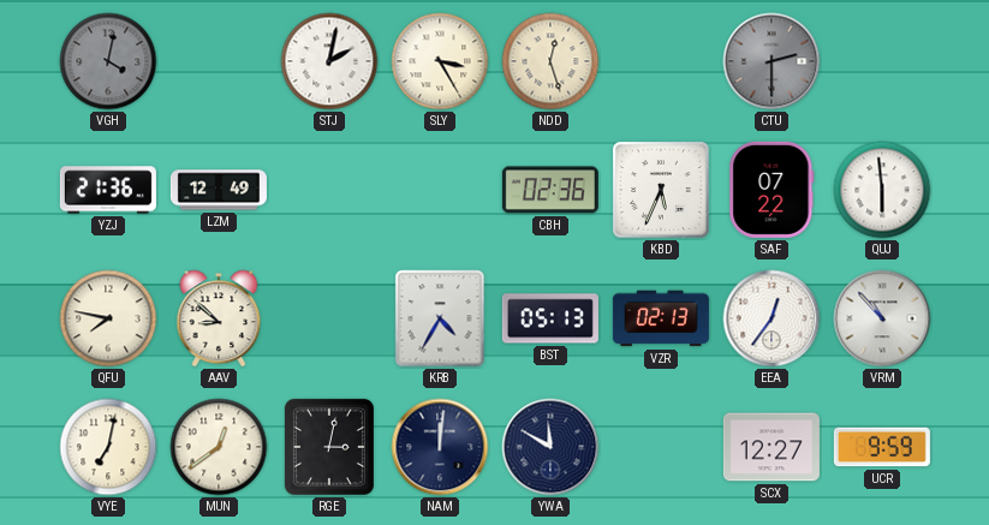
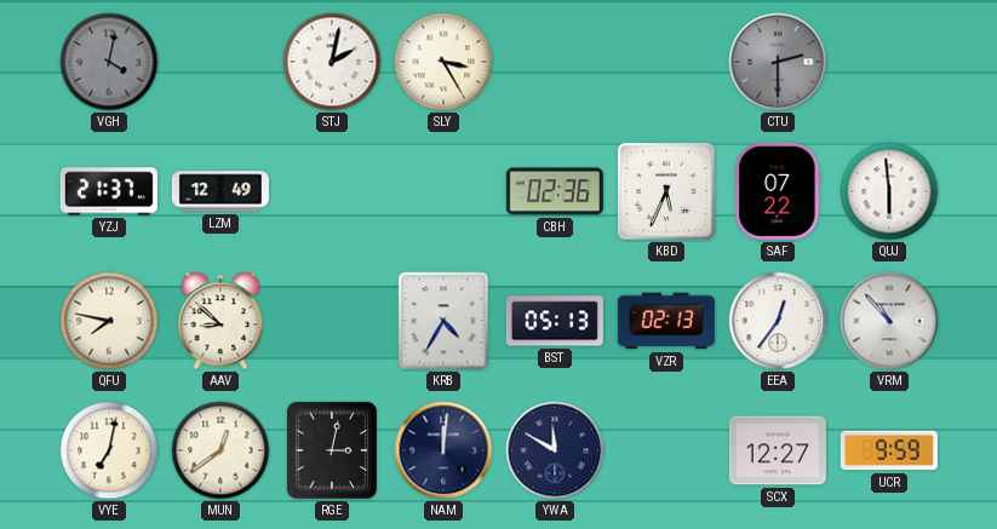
NDD: 12:27 -> none (550, 61)
YZJ: 21:36 -> 21:37 (109, 191)
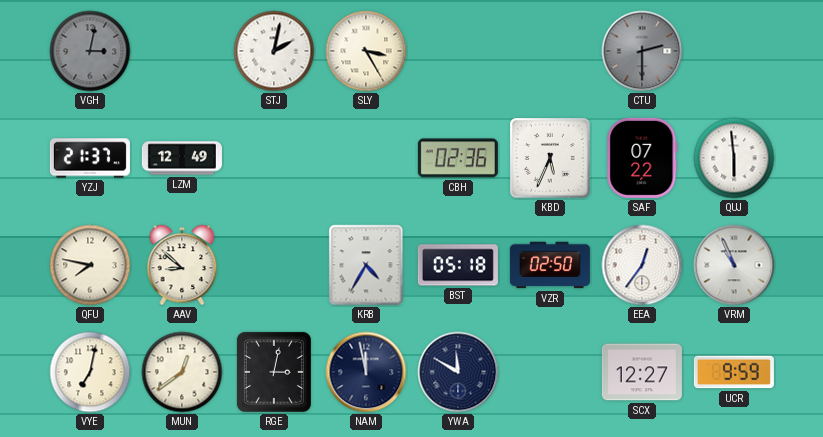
VGH: 4:02 -> 3:02 (90, 51)
BST: 05:13 -> 05:18 (458, 265)
VZR: 02:13 -> 02:50 (550, 265)
VRM: 10:53 -> 10:56 (734, 265)
NAM: 12:01 -> 11:58 (366, 372)
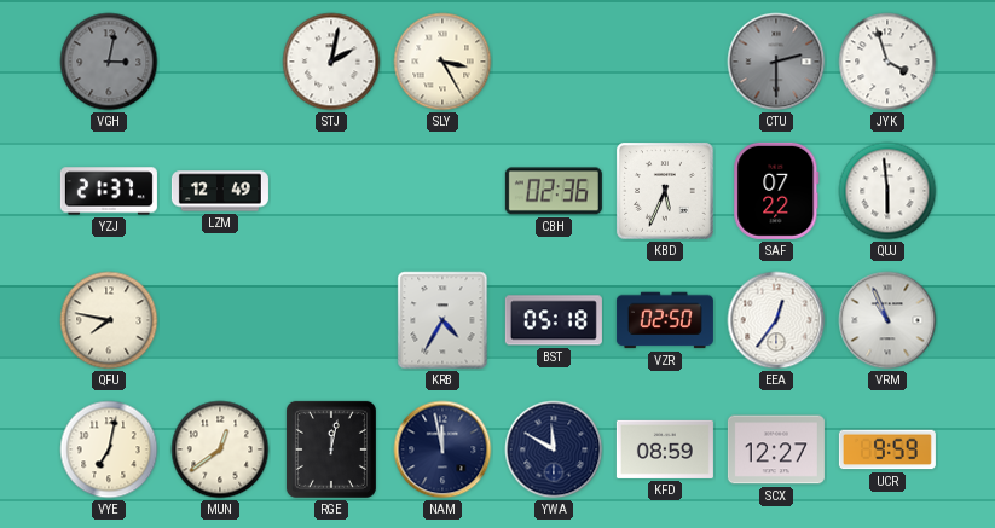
JYK: none -> 3:57 (887, 62)
AAV: 8:52 -> none (182, 265)
RGE: 3:02 -> 12:02 (331, 449)
KFD: none -> 08:59 (665, 449)
